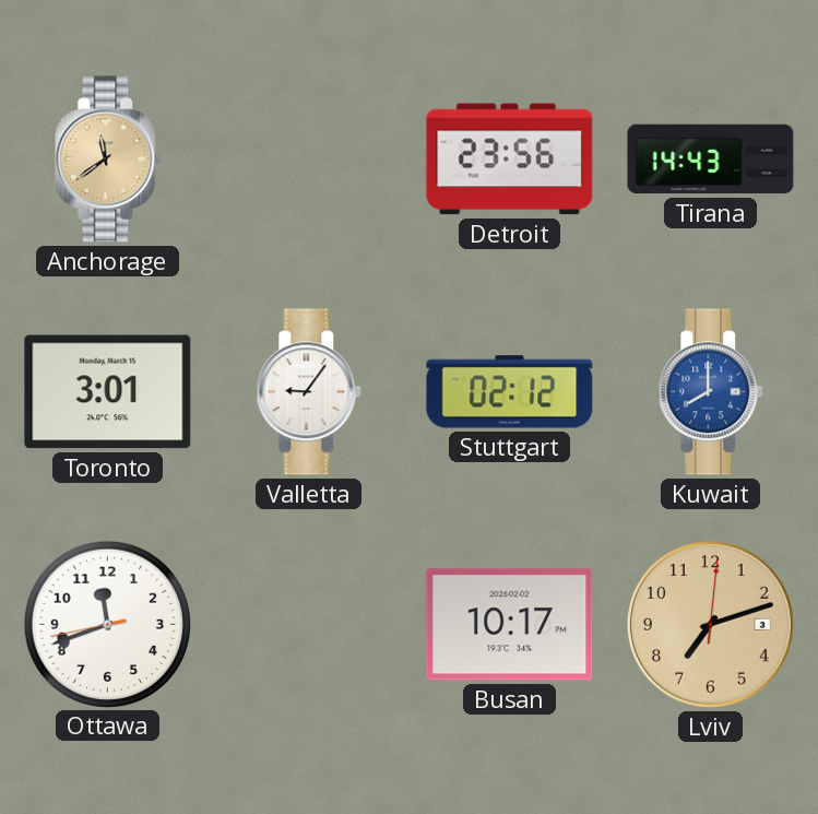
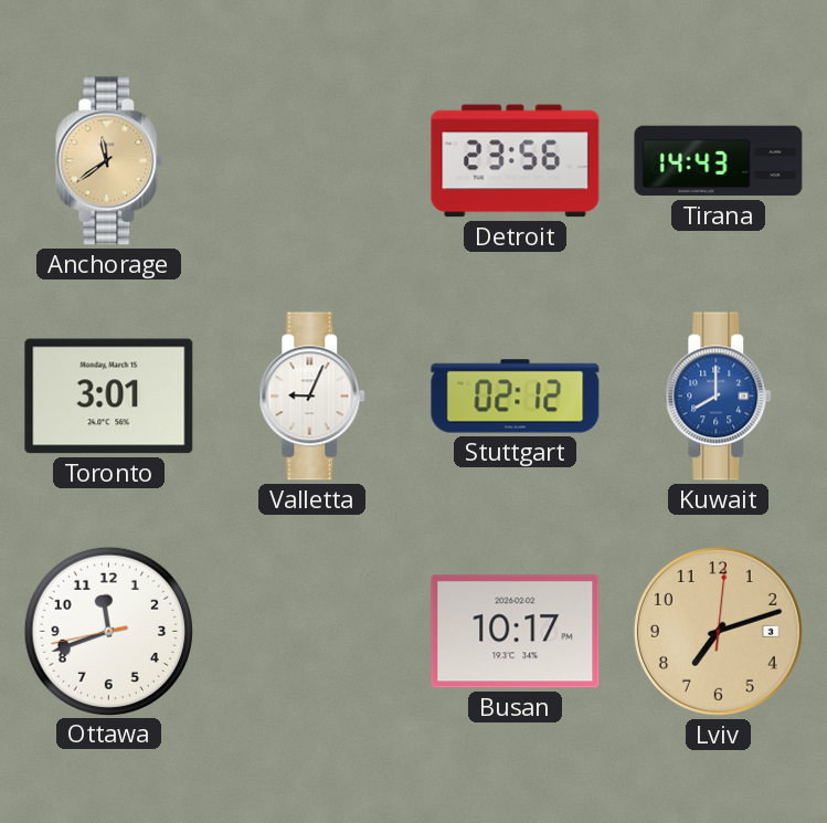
Valletta: 9:06 -> 9:04 (312, 397)
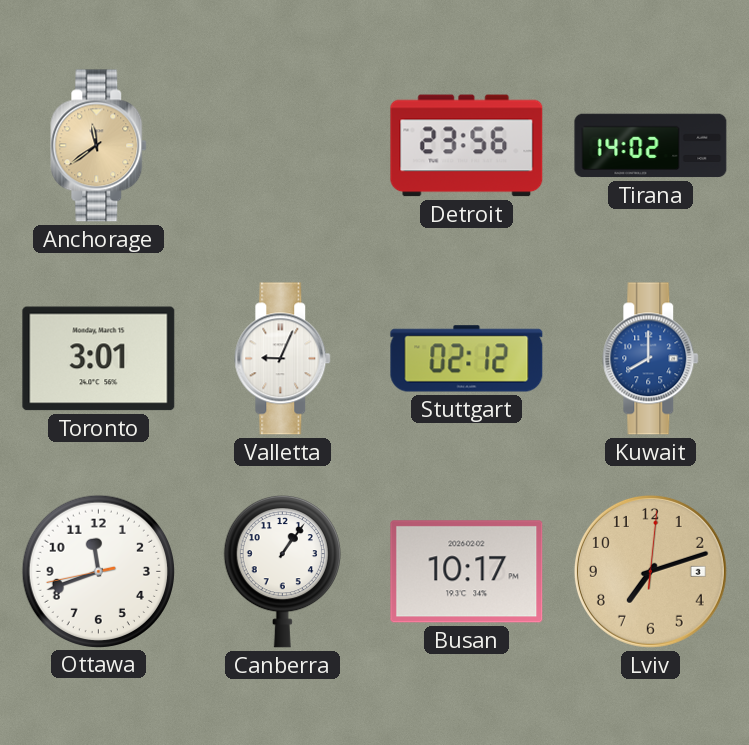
Tirana: 14:43 -> 14:02 (651, 146)
Canberra: none -> 1:06 (282, 571)
